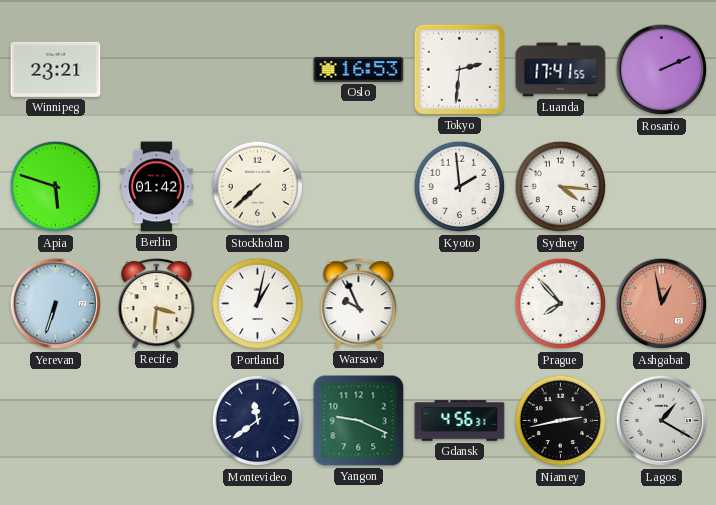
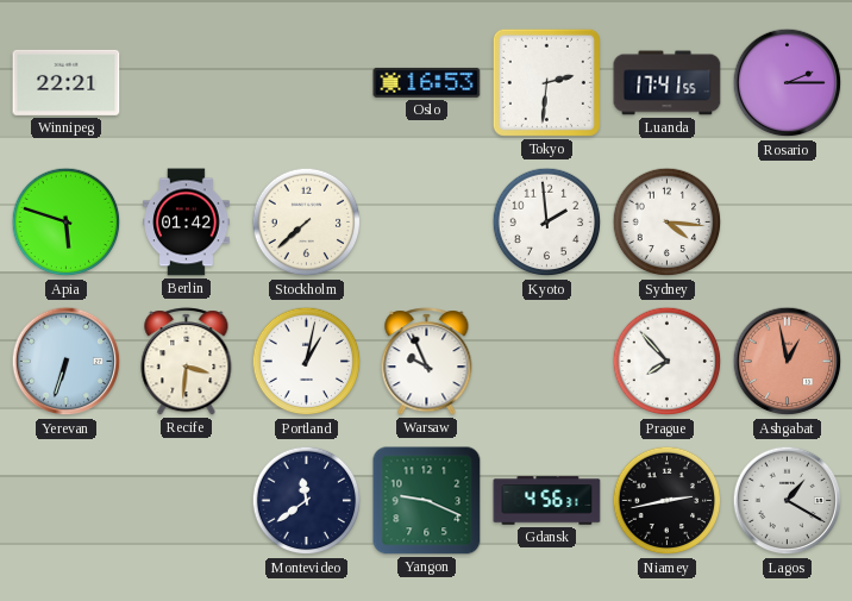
Winnipeg: 23:21 -> 22:21 (67, 82)
Rosario: 2:11 -> 2:15 (788, 83)
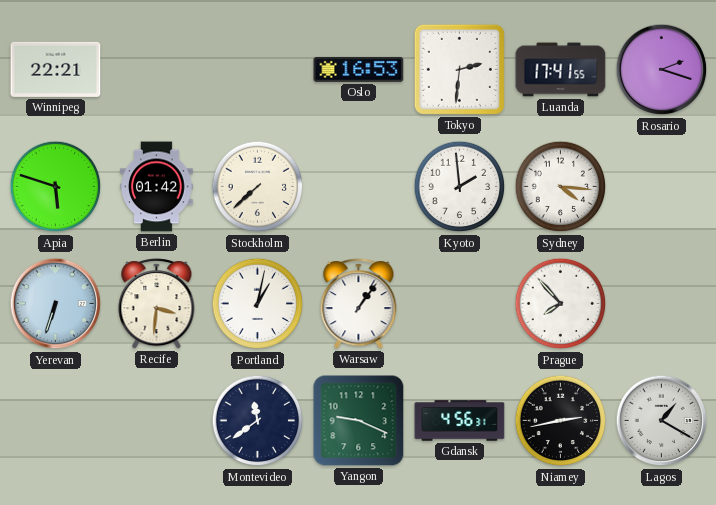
Rosario: 2:15 -> 2:18 (662, 70)
Warsaw: 9:56 -> 1:06 (359, 304)
Ashgabat: 12:58 -> none (788, 362)
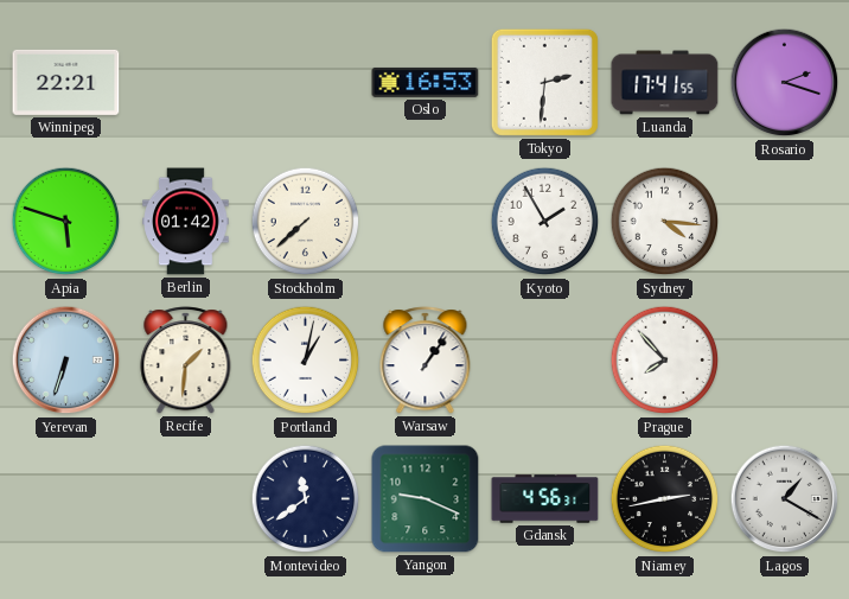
Kyoto: 1:59 -> 1:55 (545, 222)
Recife: 3:31 -> 1:31 (186, 361)
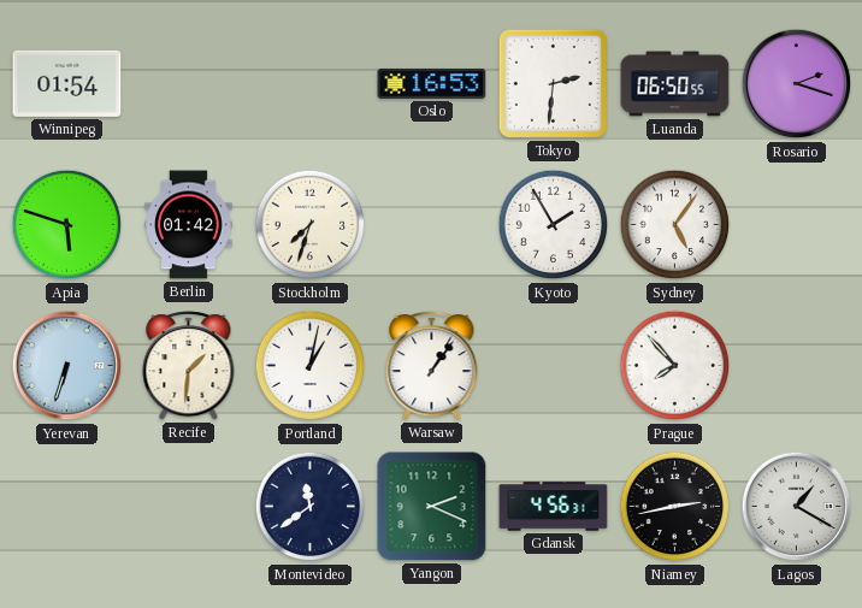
Winnipeg: 22:21 -> 01:54 (67, 83)
Luanda: 17:41 -> 06:50 (675, 84)
Stockholm: 7:38 -> 7:33 (311, 225)
Sydney: 4:16 -> 5:06 (675, 225)
Yangon: 9:19 -> 2:19 (432, 507)
